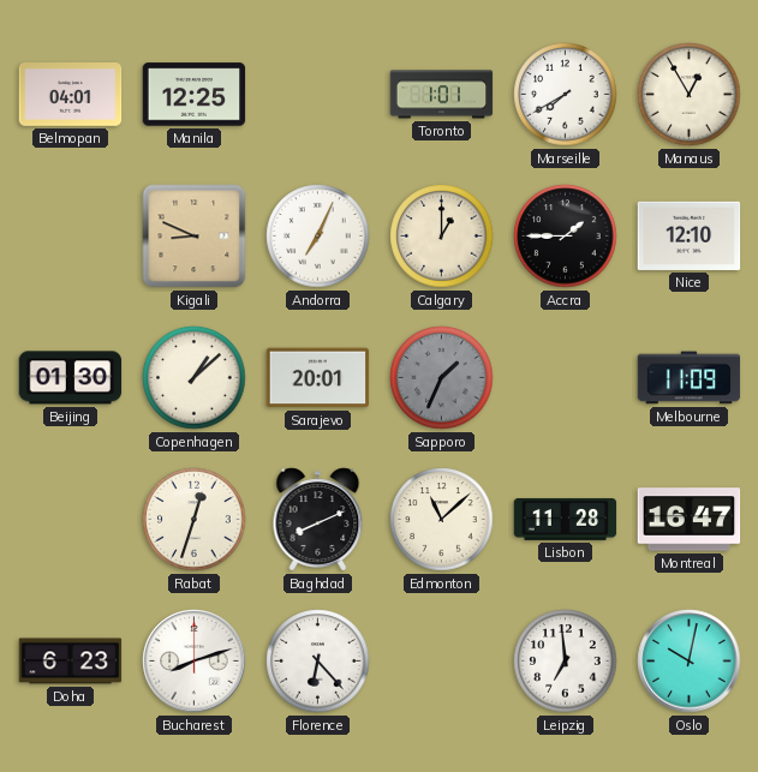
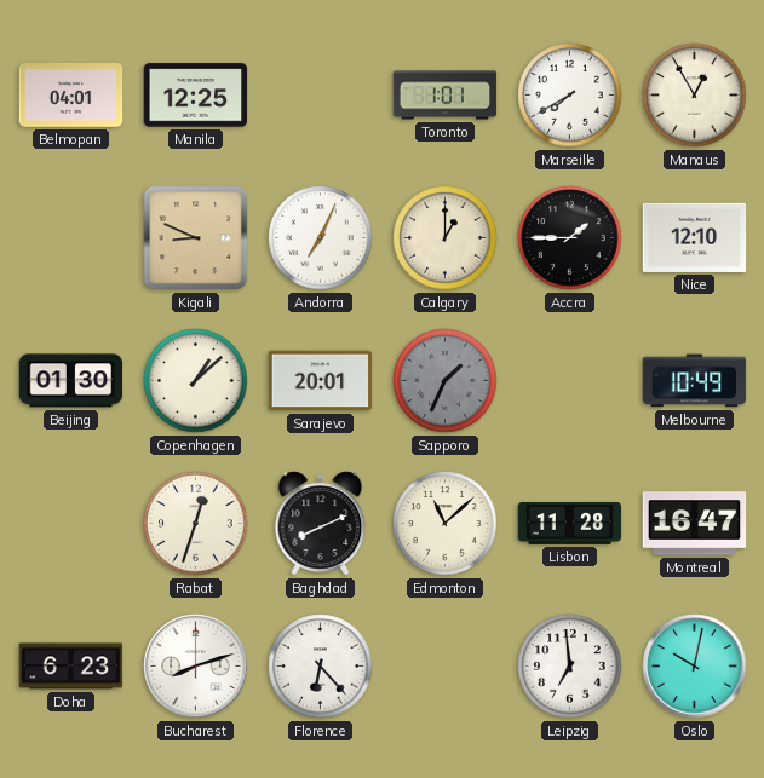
Melbourne: 11:09 -> 10:49 (695, 381)
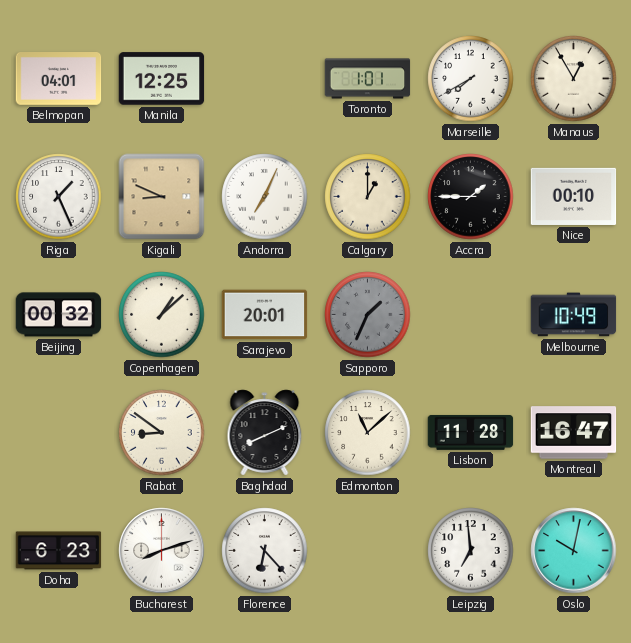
Riga: none -> 1:26 (59, 197)
Nice: 12:10 -> 00:10 (574, 196)
Beijing: 01:30 -> 00:32 (59, 315)
Rabat: 12:33 -> 8:51 (162, 433)
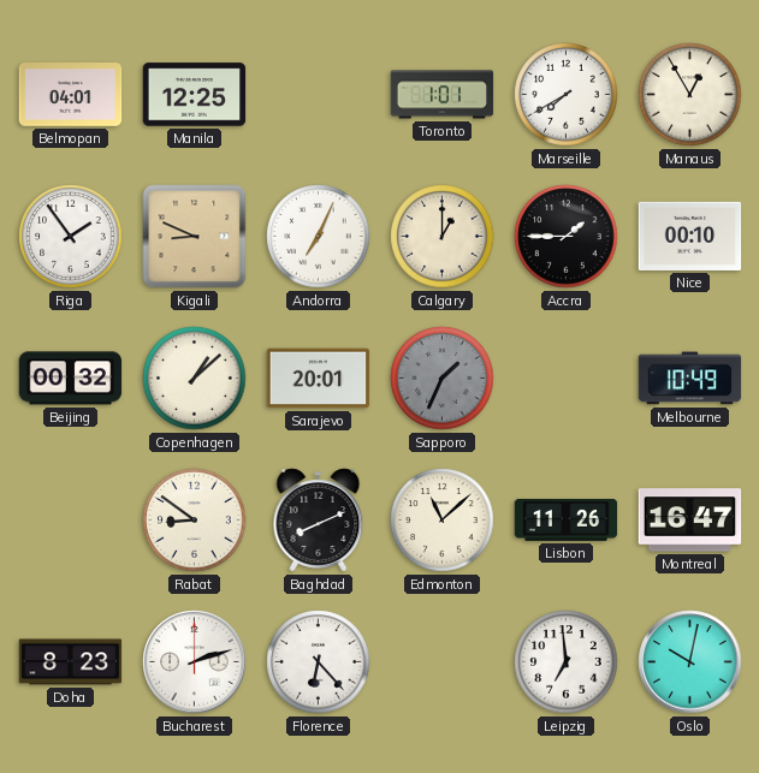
Riga: 1:26 -> 1:54 (71, 237)
Lisbon: 11:28 -> 11:26 (567, 519)
Doha: 6:23 -> 8:23 (71, 662)
Bucharest: 8:12 -> 2:12 (195, 662)
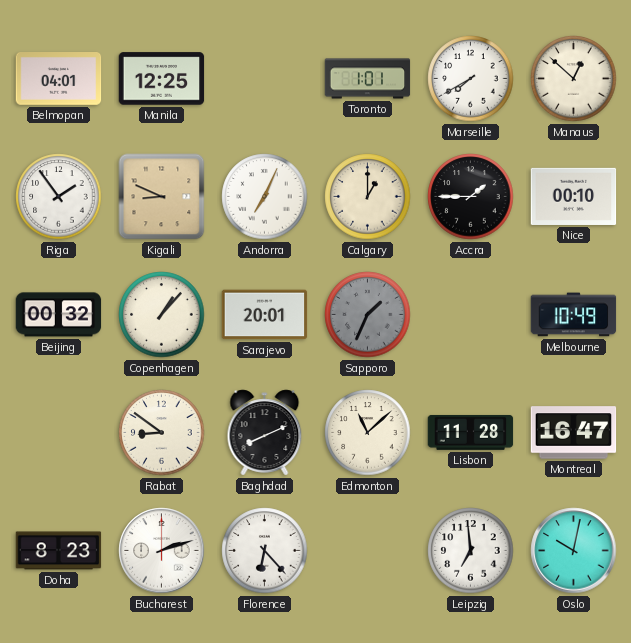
Manaus: 12:55 -> 12:52 (574, 79)
Copenhagen: 1:08 -> 1:07 (162, 315)
Lisbon: 11:26 -> 11:28 (471, 432)
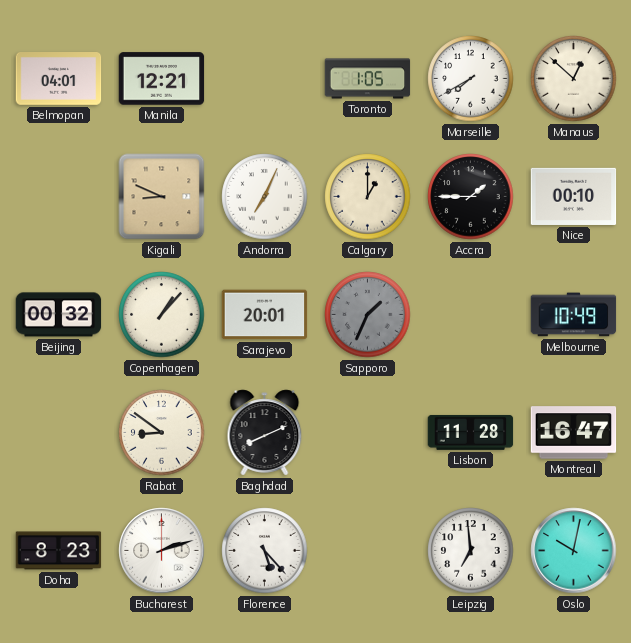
Manila: 12:25 -> 12:21 (162, 79)
Toronto: 1:01 -> 1:05 (368, 79)
Riga: 1:54 -> none (59, 197)
Edmonton: 11:08 -> none (368, 433)
Florence: 6:23 -> 5:23 (265, 551)
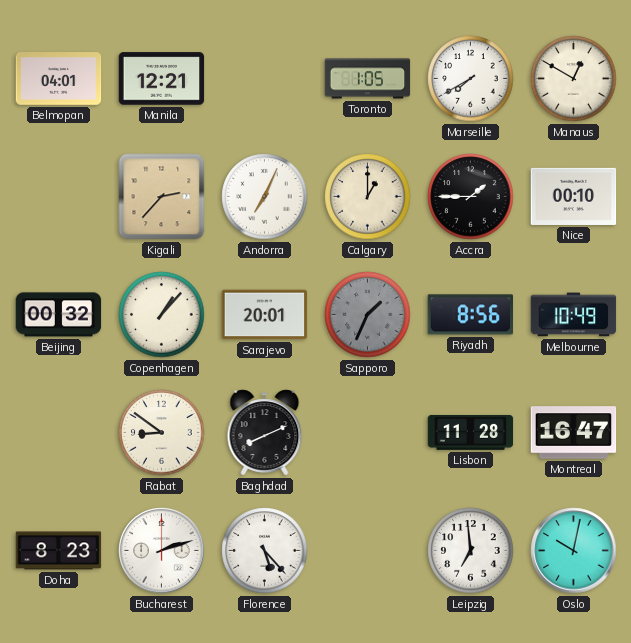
Manaus: 12:52 -> 12:50 (574, 79)
Kigali: 8:49 -> 2:37 (162, 197)
Riyadh: none -> 8:56 (470, 315)
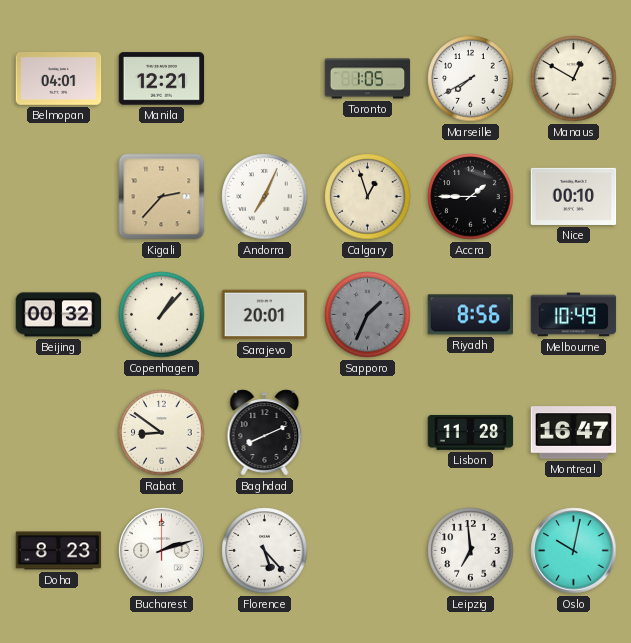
Calgary: 1:00 -> 12:57 (368, 197)
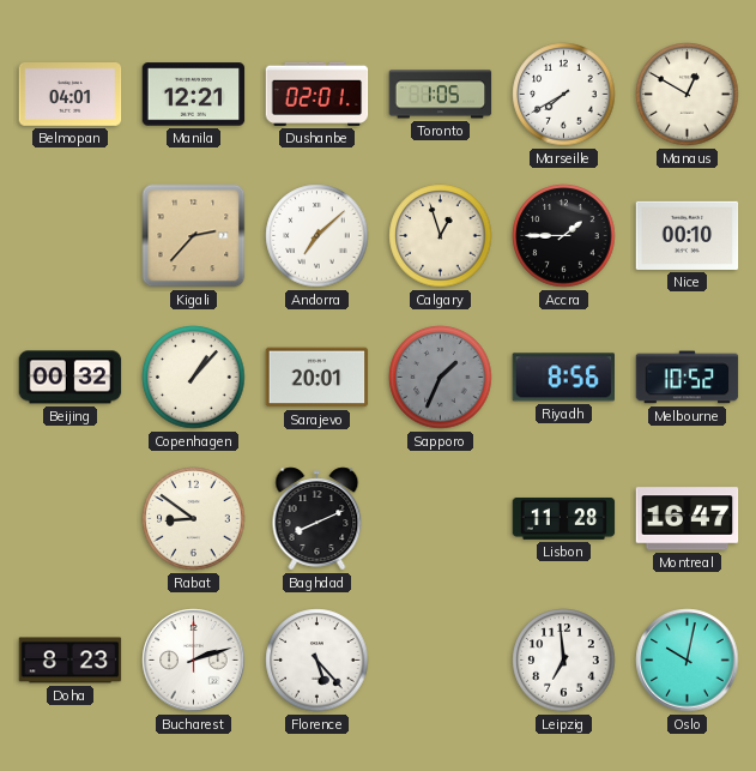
Dushanbe: none -> 02:01 (317, 94)
Andorra: 7:04 -> 7:08 (317, 236)
Melbourne: 10:49 -> 10:52 (688, 378)
